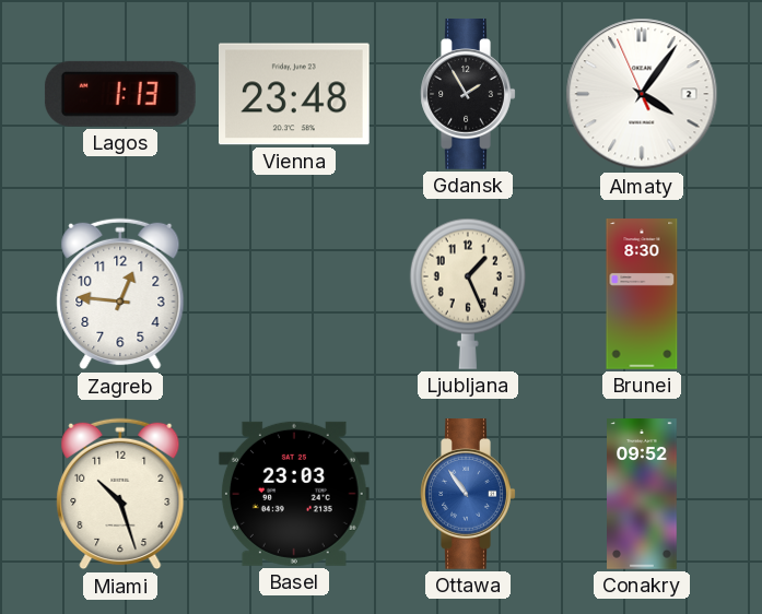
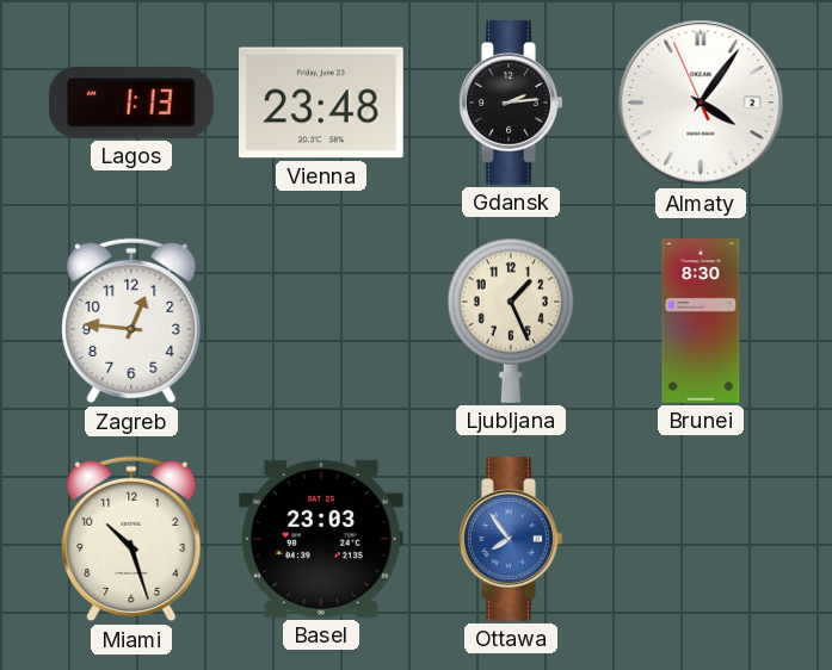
Gdansk: 1:55 -> 2:14 (511, 104)
Ottawa: 10:54 -> 7:54 (511, 540)
Conakry: 09:52 -> none (642, 494)
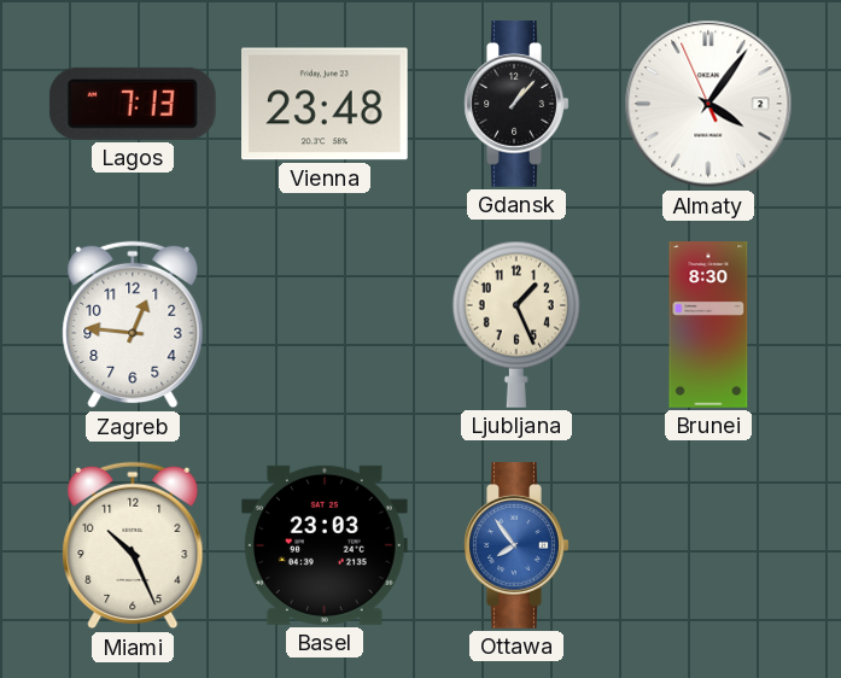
Lagos: 1:13 -> 7:13 (133, 104)
Gdansk: 2:14 -> 1:07 (516, 105)
Miami: 10:27 -> 10:26 (133, 545)
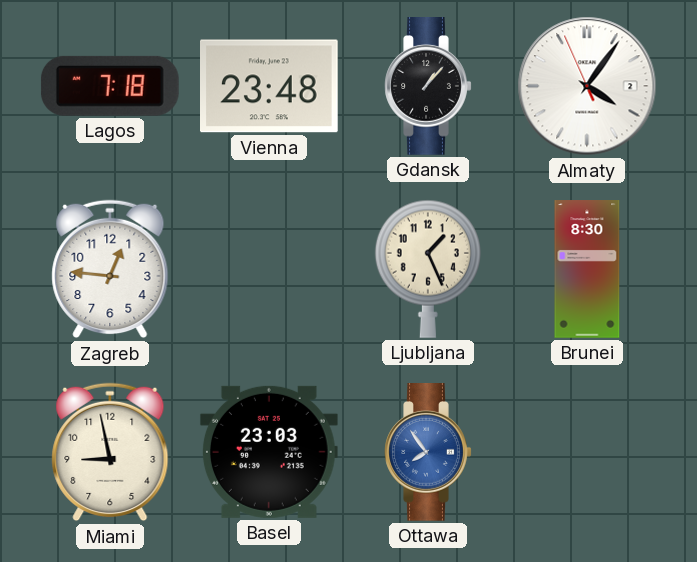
Lagos: 7:13 -> 7:18 (110, 86)
Miami: 10:26 -> 8:58 (110, 452)
